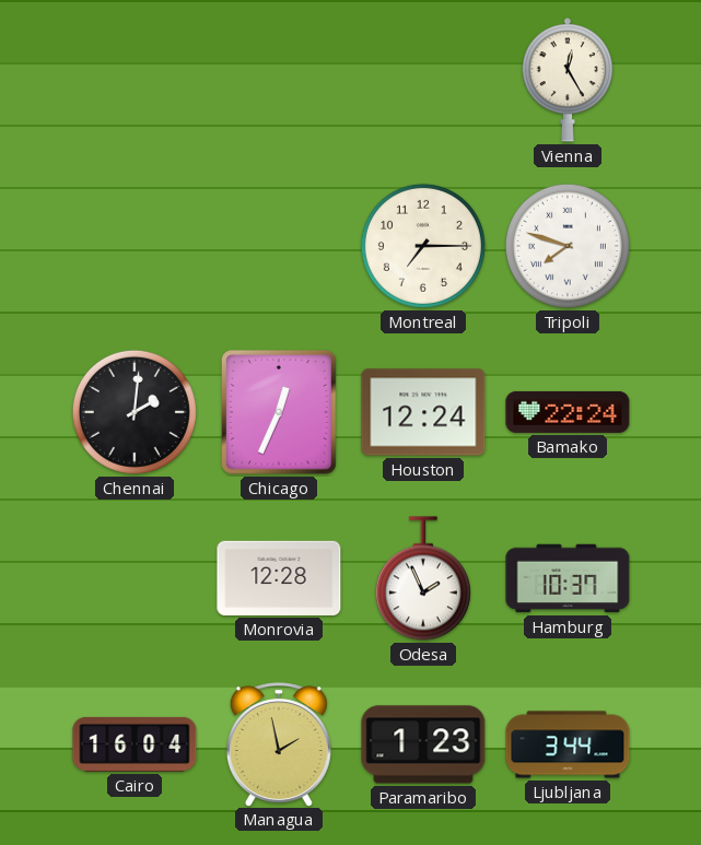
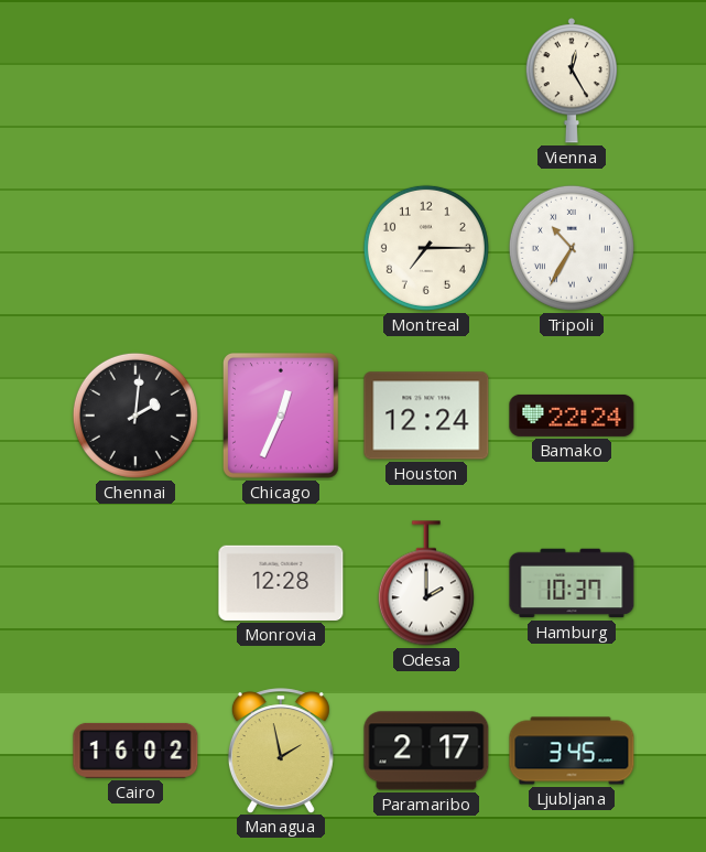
Tripoli: 7:48 -> 10:35 (572, 248)
Odesa: 1:56 -> 2:00 (426, 583)
Cairo: 16:04 -> 16:02 (135, 751)
Paramaribo: 1:23 -> 2:17 (426, 751)
Ljubljana: 3:44 -> 3:45 (572, 751)
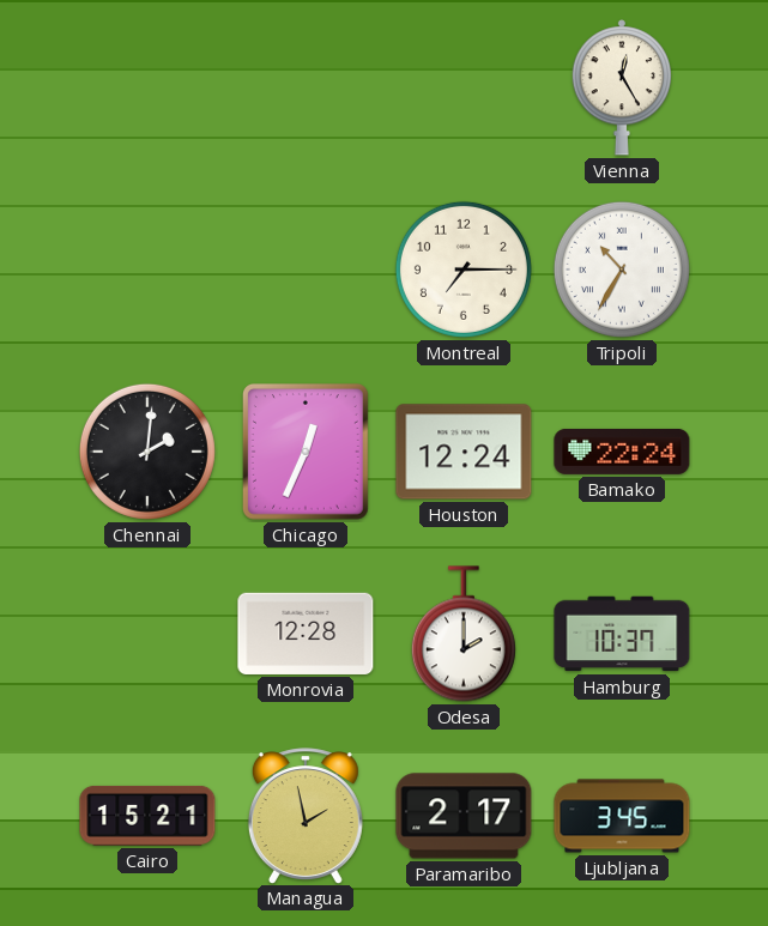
Cairo: 16:02 -> 15:21 (147, 816)
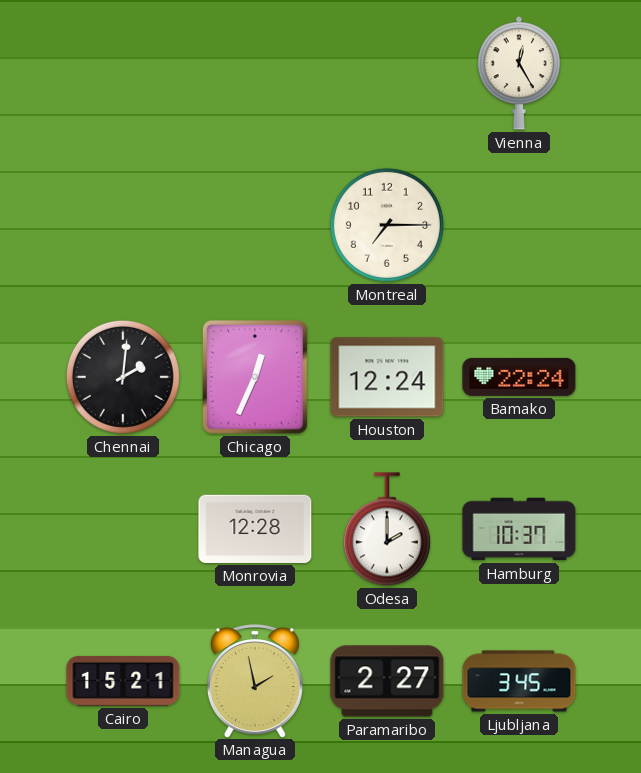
Tripoli: 10:35 -> none (622, 270)
Paramaribo: 2:17 -> 2:27 (387, 681)
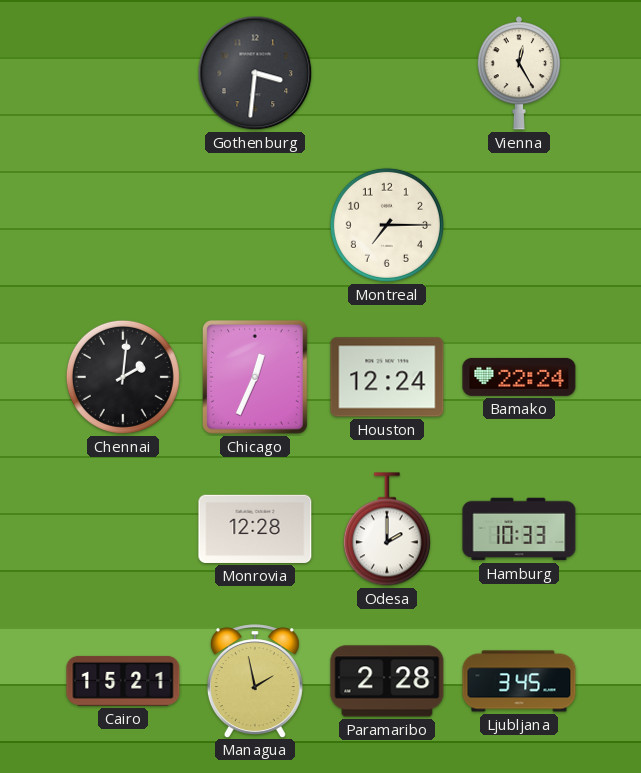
Gothenburg: none -> 3:31 (255, 73)
Hamburg: 10:37 -> 10:33 (519, 529)
Paramaribo: 2:27 -> 2:28 (387, 681)
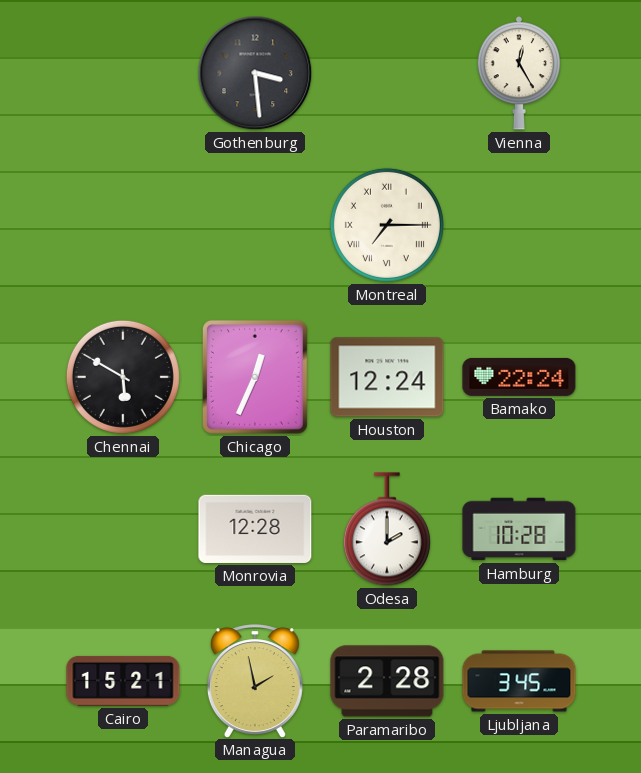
Gothenburg: 3:31 -> 3:29 (255, 73)
Montreal numerals: Arabic -> Roman (387, 225)
Chennai: 2:01 -> 5:50 (123, 377)
Hamburg: 10:33 -> 10:28 (519, 529)
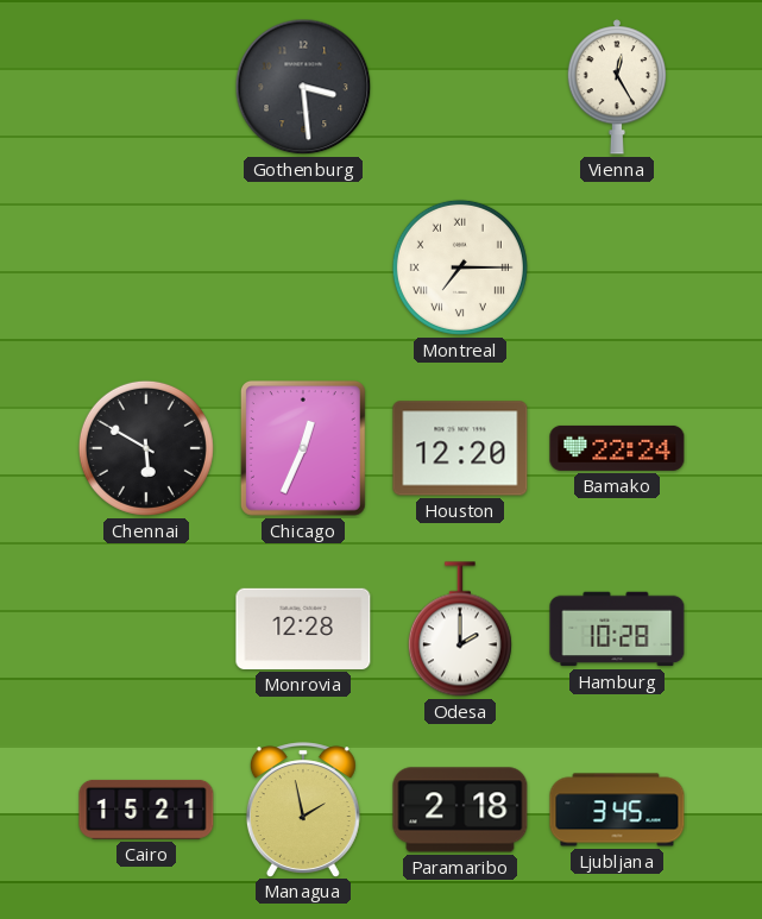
Houston: 12:24 -> 12:20 (460, 448)
Paramaribo: 2:28 -> 2:18 (460, 810)
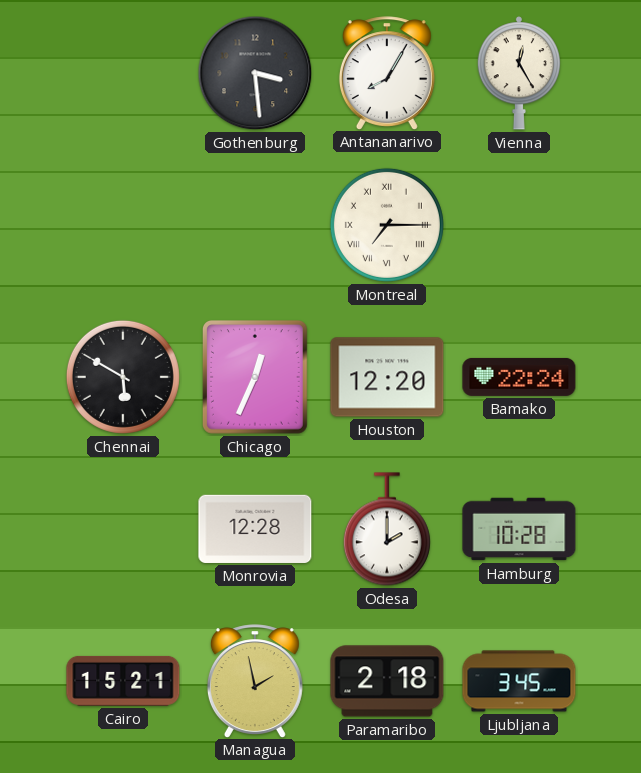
Antananarivo: none -> 8:05 (387, 73)
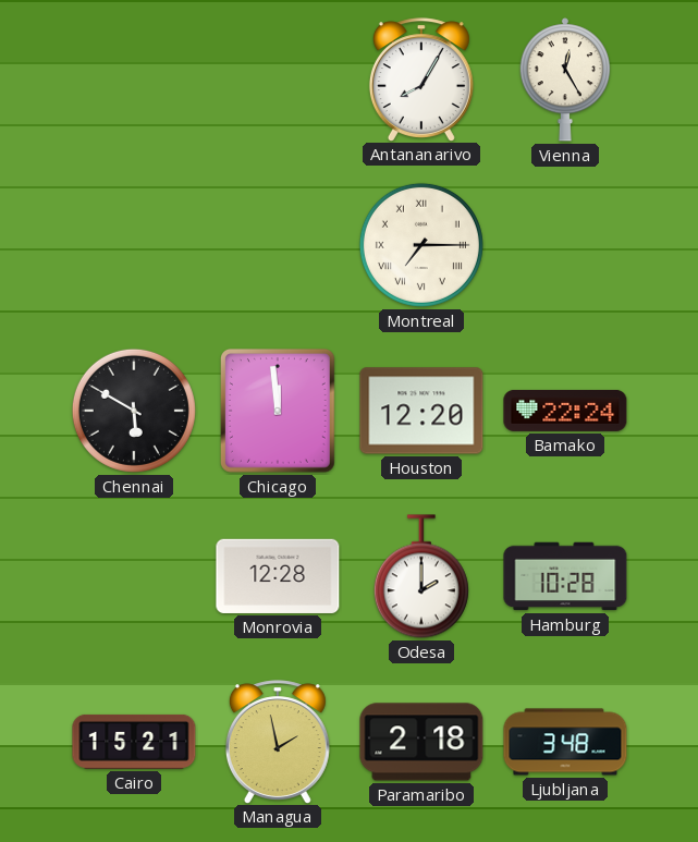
Gothenburg: 3:29 -> none (255, 73)
Chicago: 12:34 -> 11:59 (278, 412)
Ljubljana: 3:45 -> 3:48 (565, 742)
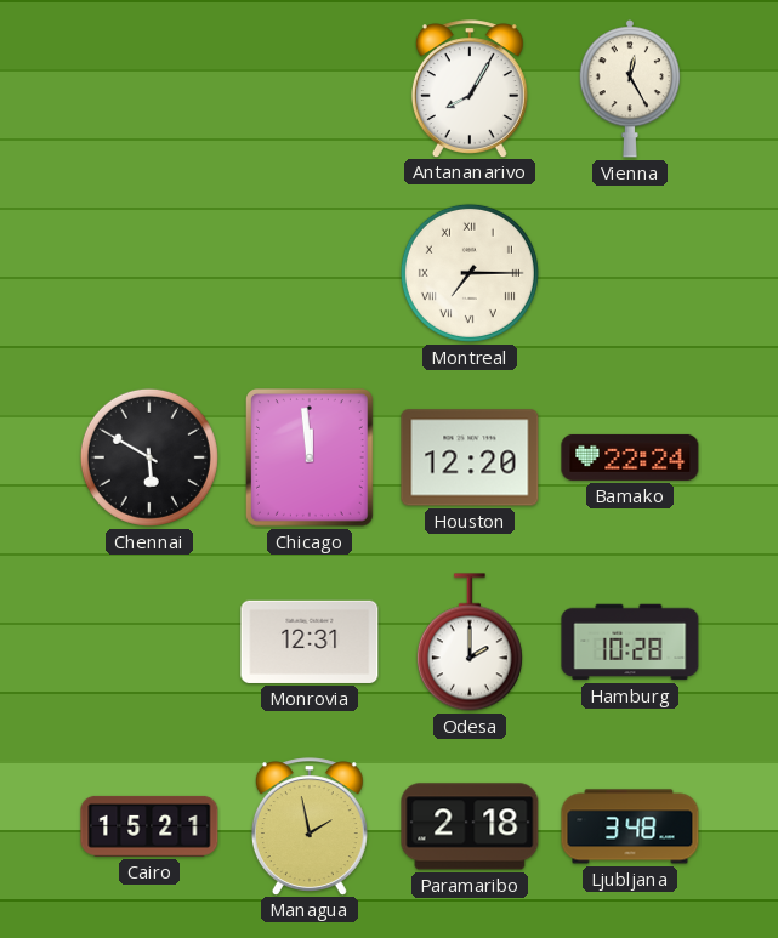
Monrovia: 12:28 -> 12:31 (310, 642)
